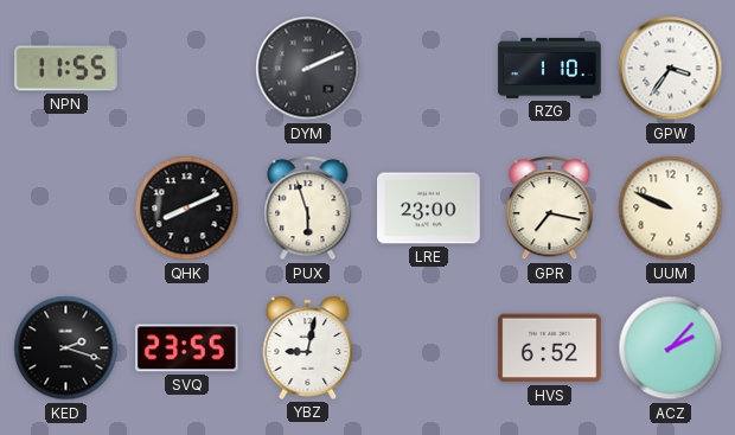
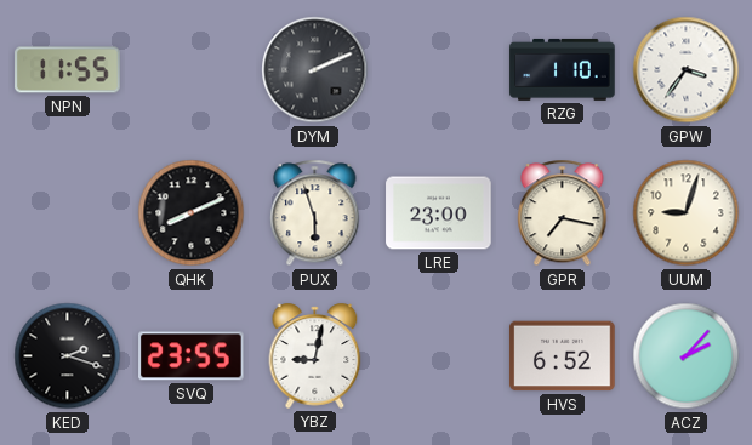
UUM: 9:49 -> 9:03 (687, 213)
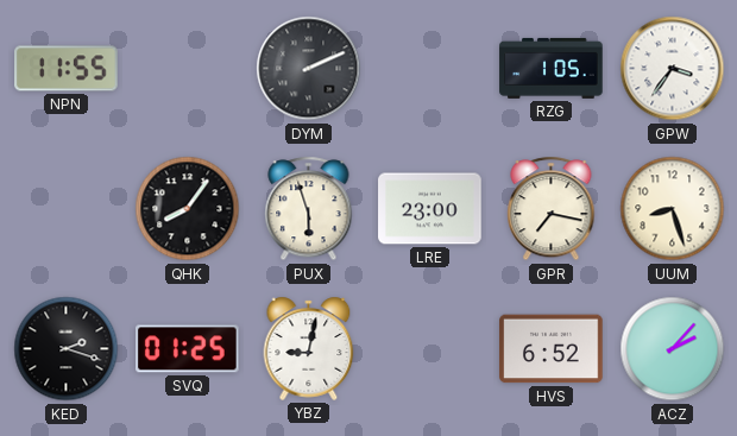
RZG: 1:10 -> 1:05 (552, 68)
QHK: 8:11 -> 8:06 (188, 209)
UUM: 9:03 -> 8:27 (673, 209)
SVQ: 23:55 -> 01:25 (188, 349)
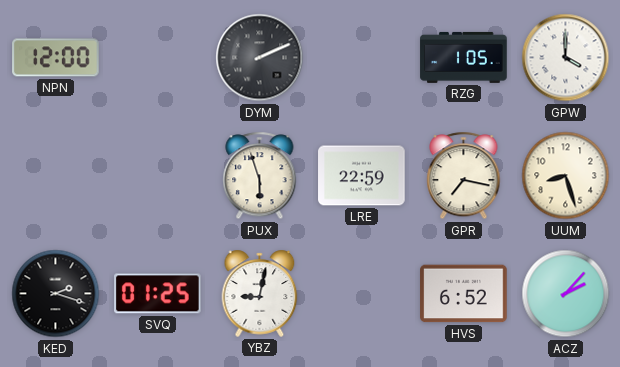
NPN: 11:55 -> 12:00 (56, 58)
GPW: 3:36 -> 4:00 (566, 58)
QHK: 8:06 -> none (188, 209)
LRE: 23:00 -> 22:59 (362, 176)
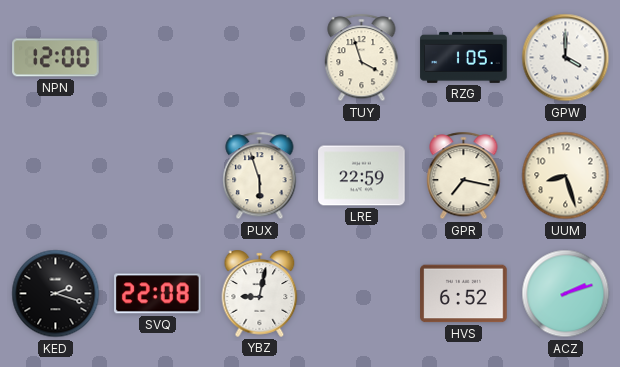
DYM: 2:11 -> none (260, 58)
TUY: none -> 3:57 (362, 58)
SVQ: 01:25 -> 22:08 (158, 294)
ACZ: 2:07 -> 2:12 (566, 294)
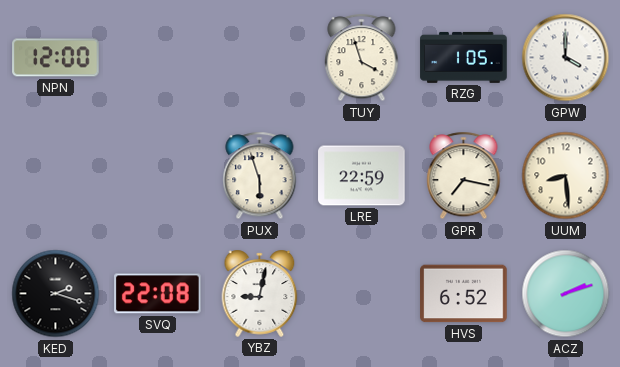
UUM: 8:27 -> 8:29 (566, 176)
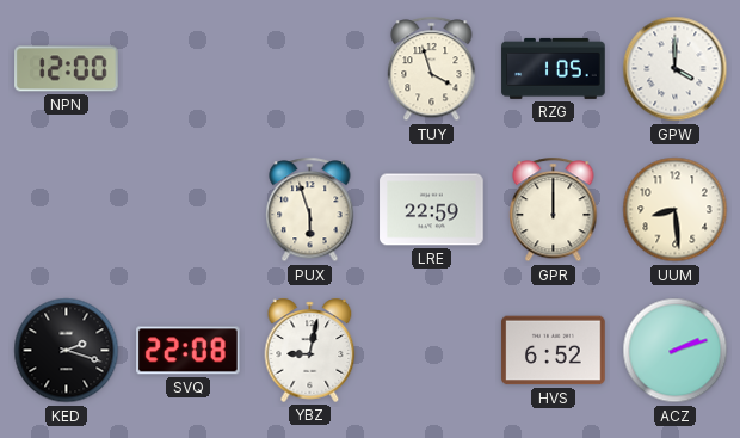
GPR: 7:17 -> 12:00 (554, 210)
